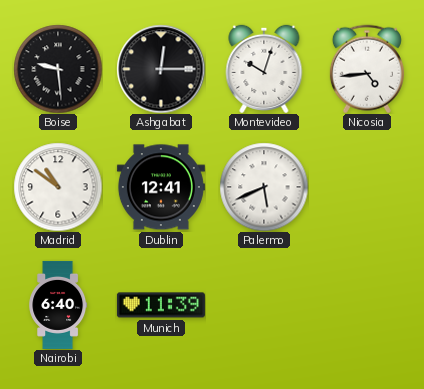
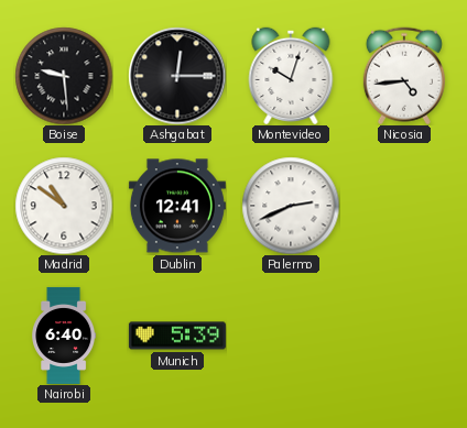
Palermo: 5:41 -> 2:41 (291, 206)
Munich: 11:39 -> 5:39 (177, 336)
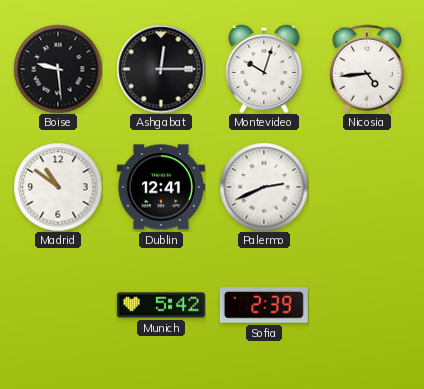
Nairobi: 6:40 -> none (64, 336)
Munich: 5:39 -> 5:42 (161, 305)
Sofia: none -> 2:39 (264, 305)
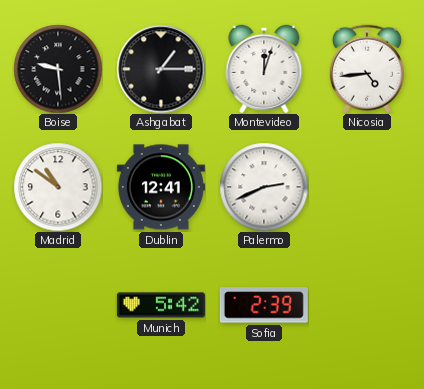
Ashgabat: 12:15 -> 1:15 (161, 69)
Montevideo: 10:03 -> 12:03 (264, 68)
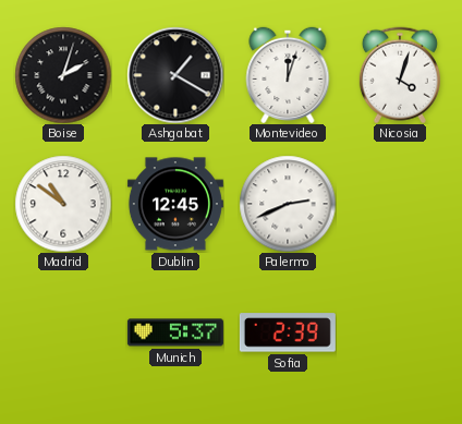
Boise: 9:29 -> 2:03 (63, 75)
Ashgabat: 1:15 -> 1:20 (175, 75)
Nicosia: 4:44 -> 4:03 (400, 75)
Dublin: 12:41 -> 12:45 (175, 204)
Munich: 5:42 -> 5:37 (175, 332)
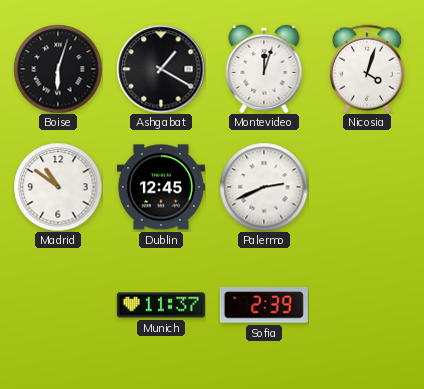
Boise: 2:03 -> 6:03 (58, 69)
Munich: 5:37 -> 11:37 (161, 305)
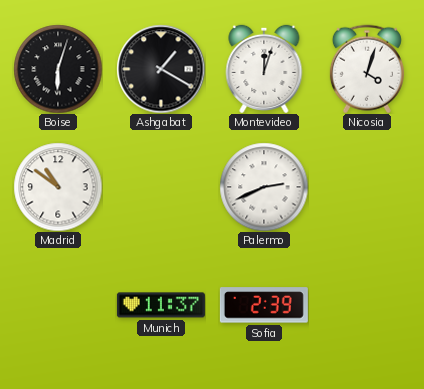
Dublin: 12:45 -> none (161, 187)
